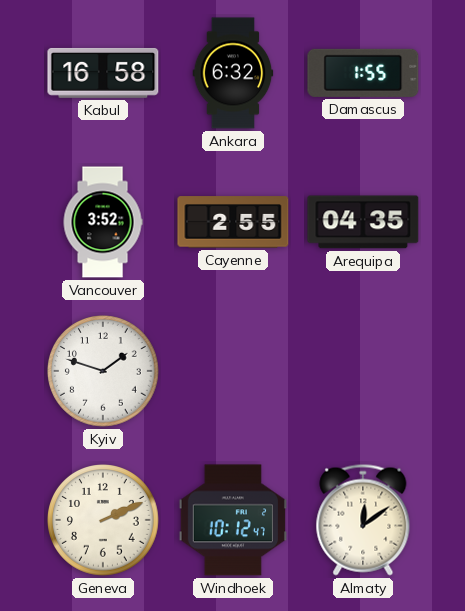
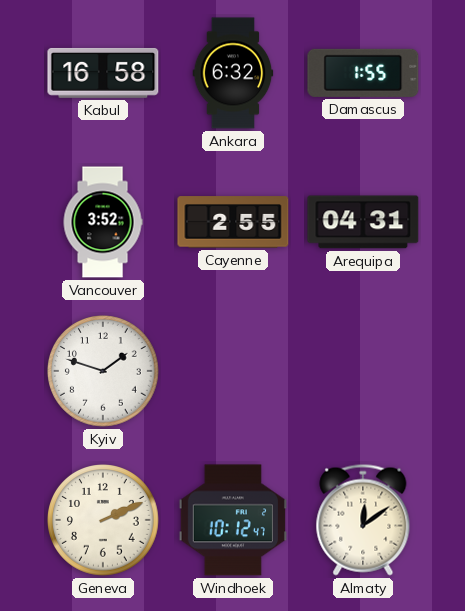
Arequipa: 04:35 -> 04:31 (363, 222)
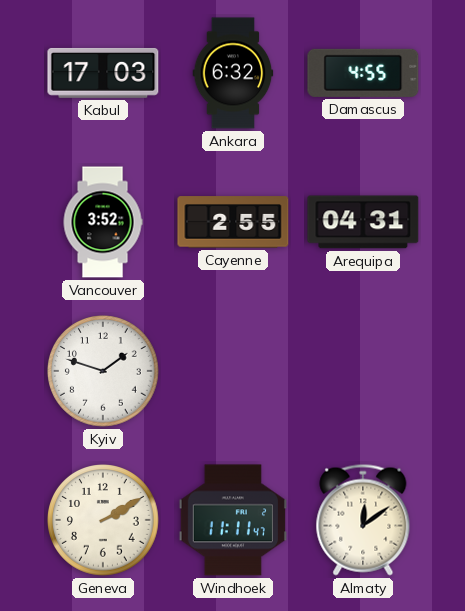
Kabul: 16:58 -> 17:03 (103, 73)
Damascus: 1:55 -> 4:55 (363, 73)
Geneva: 2:11 -> 2:10 (104, 521)
Windhoek: 10:12 -> 11:11 (233, 520)
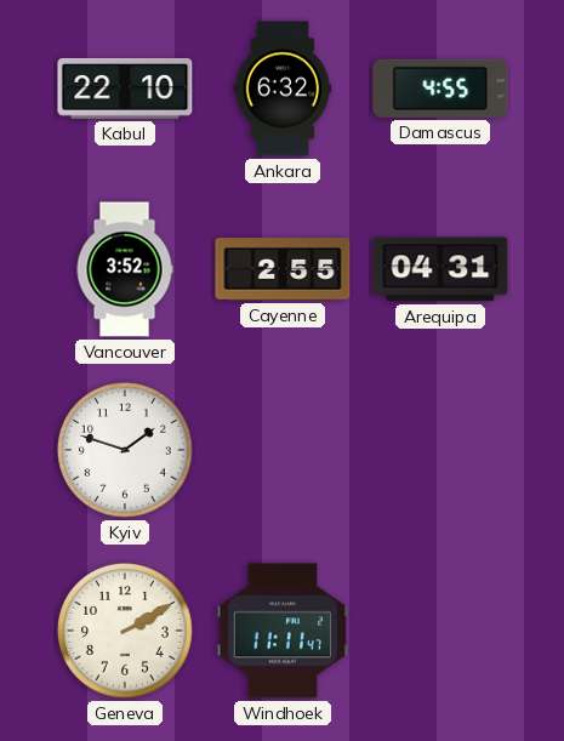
Kabul: 17:03 -> 22:10 (125, 89)
Almaty: 12:09 -> none (363, 520)
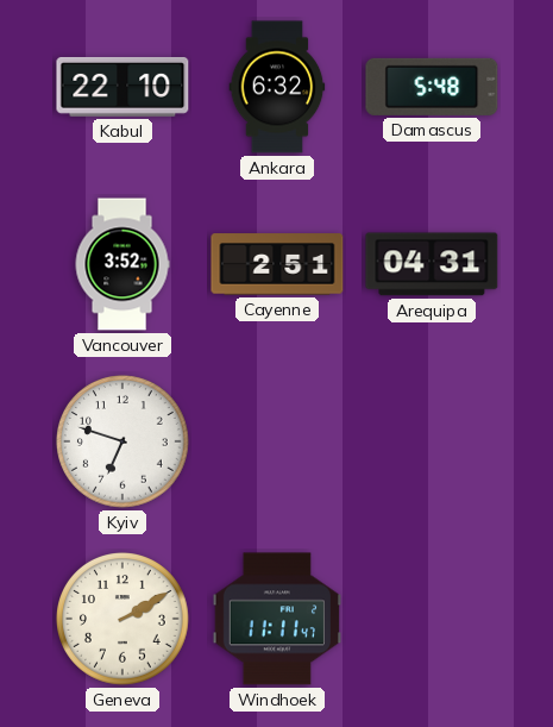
Damascus: 4:55 -> 5:48 (432, 87)
Cayenne: 2:55 -> 2:51 (277, 264)
Kyiv: 1:48 -> 6:48 (124, 443)
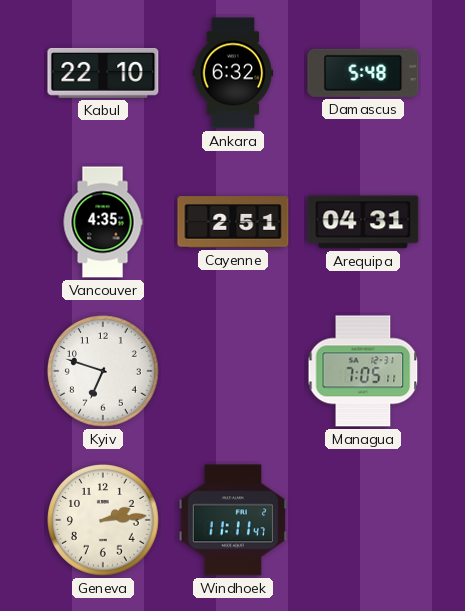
Vancouver: 3:52 -> 4:35 (103, 222)
Managua: none -> 7:05 (363, 371)
Geneva: 2:10 -> 2:14 (104, 521)
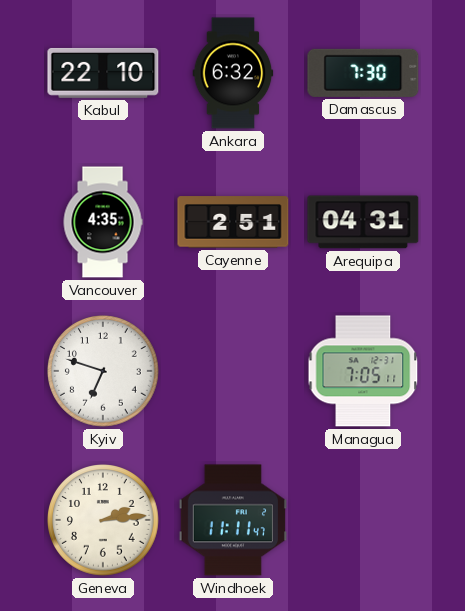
Damascus: 5:48 -> 7:30 (363, 73)
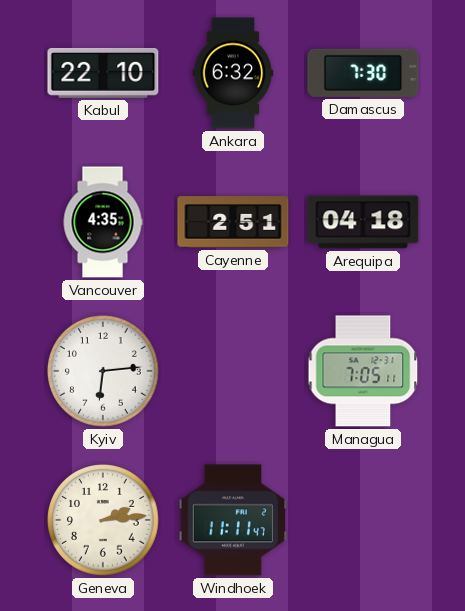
Arequipa: 04:31 -> 04:18 (363, 222)
Kyiv: 6:48 -> 6:14 (104, 372)
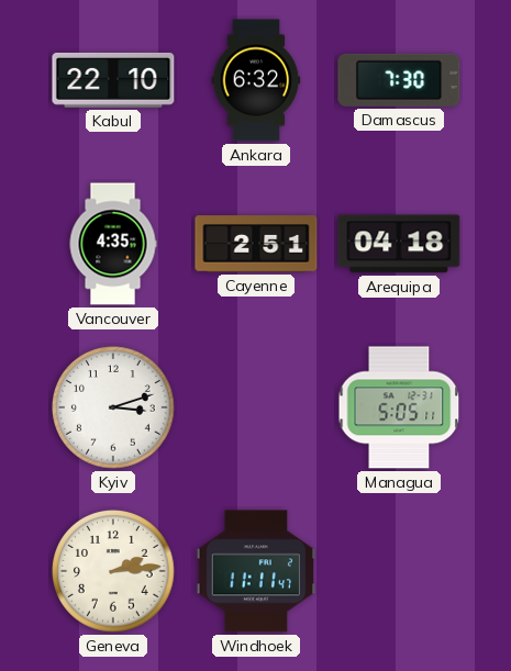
Kyiv: 6:14 -> 3:12 (114, 409)
Managua: 7:05 -> 5:05 (399, 407)
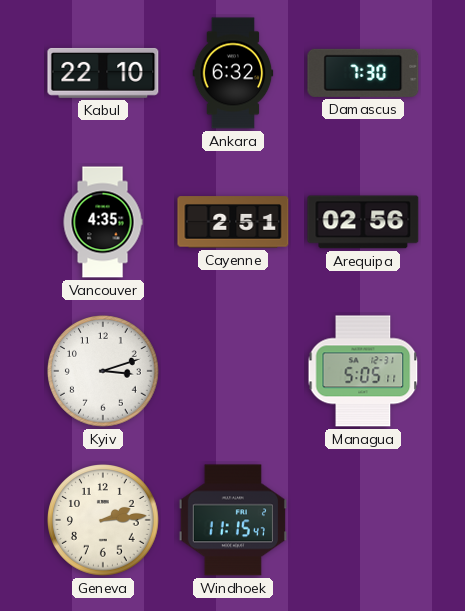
Arequipa: 04:18 -> 02:56 (363, 222)
Windhoek: 11:11 -> 11:15 (233, 520)
